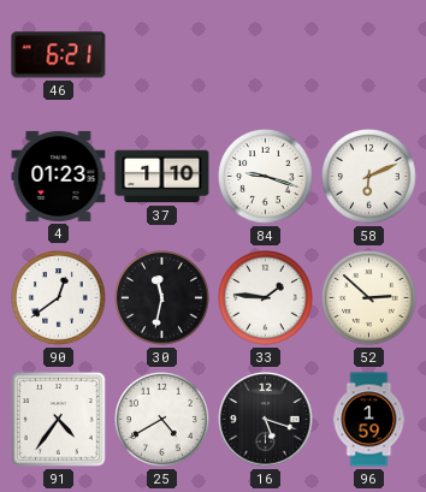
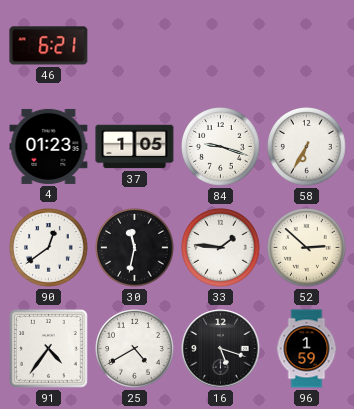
37: 1:10 -> 1:05 (135, 147)
58: 6:11 -> 6:35 (307, 147)
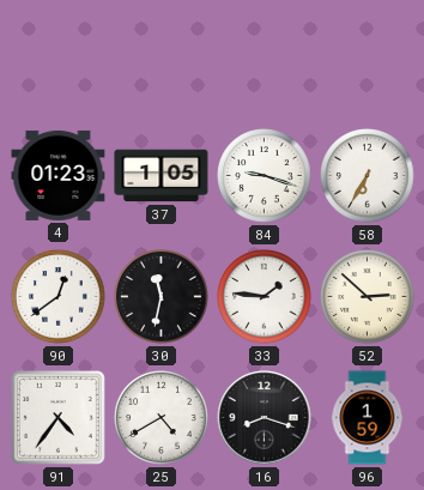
46: 6:21 -> none (49, 46)
16: 5:18 -> 8:18 (265, 418)
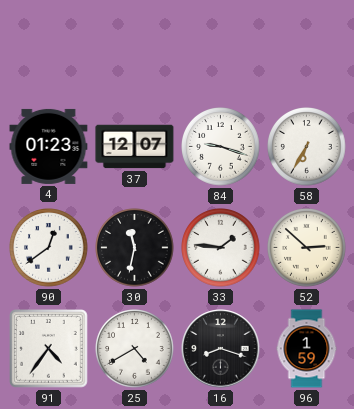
37: 1:05 -> 12:07 (135, 147)
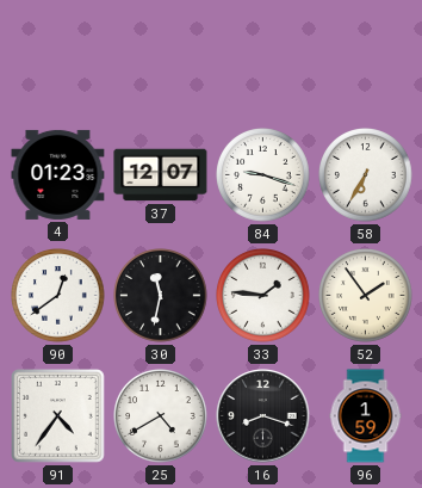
52: 2:52 -> 1:54 (366, 296)
